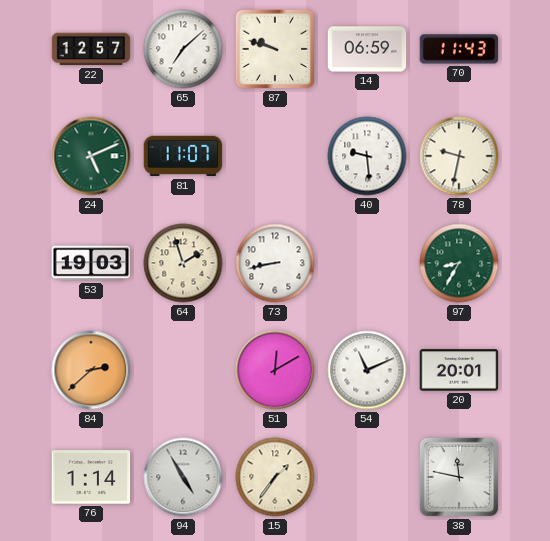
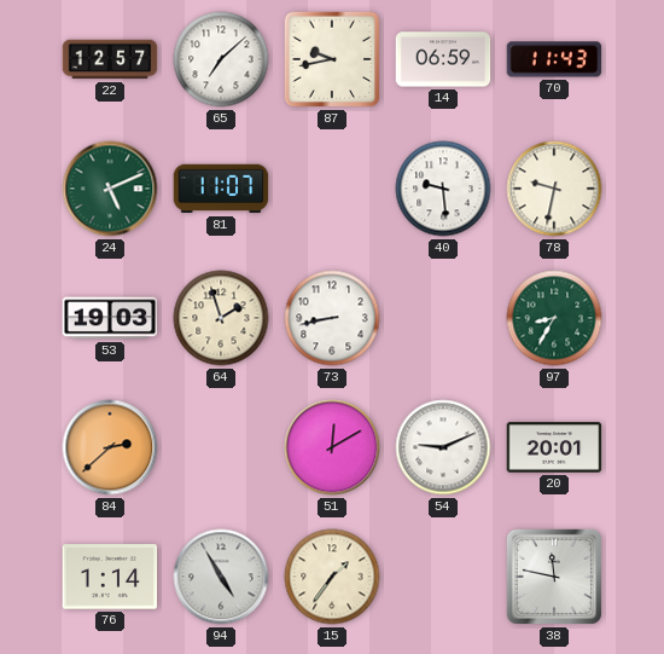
87: 9:48 -> 9:43 (332, 59)
54: 11:11 -> 9:11 (443, 447)
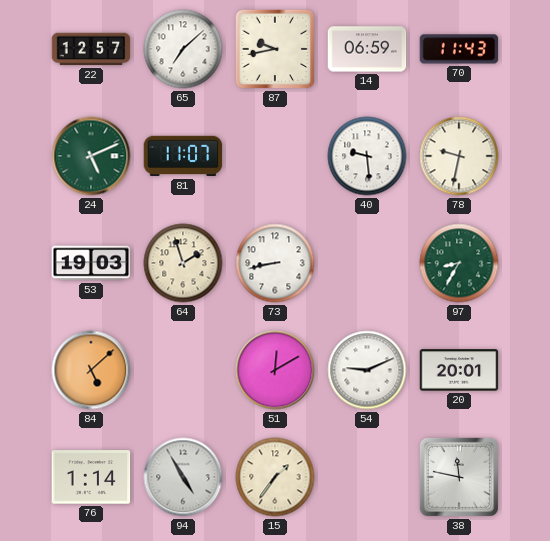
84: 2:38 -> 5:08 (91, 370)
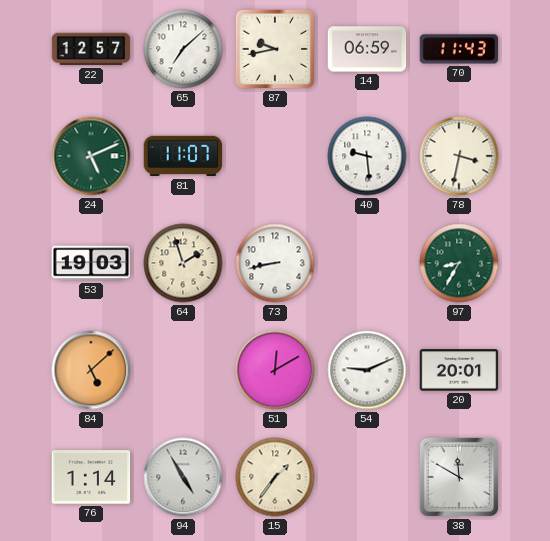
78: 9:32 -> 3:32 (459, 156)
38: 11:47 -> 11:50 (459, 477)
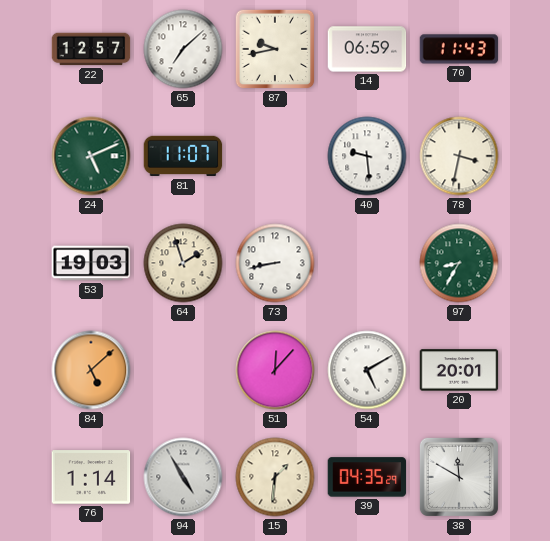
51: 12:10 -> 12:07 (275, 370)
54: 9:11 -> 5:10 (367, 370)
15: 1:36 -> 1:31 (275, 477)
39: none -> 04:35 (367, 477)
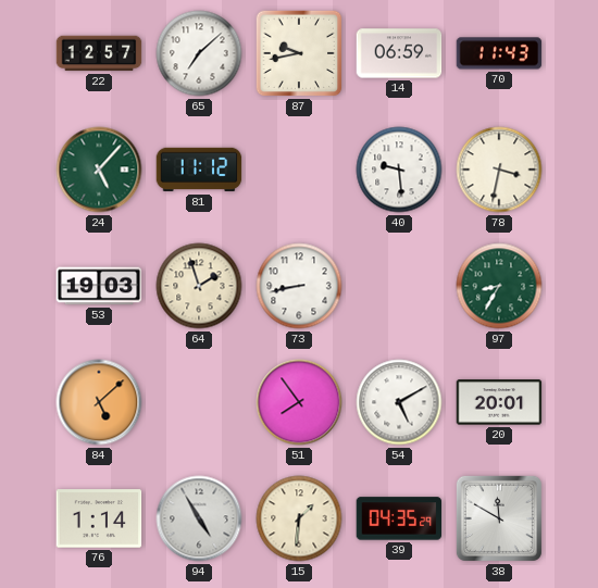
24: 5:11 -> 5:07 (99, 170)
81: 11:07 -> 11:12 (199, 170)
51: 12:07 -> 7:54 (299, 402)
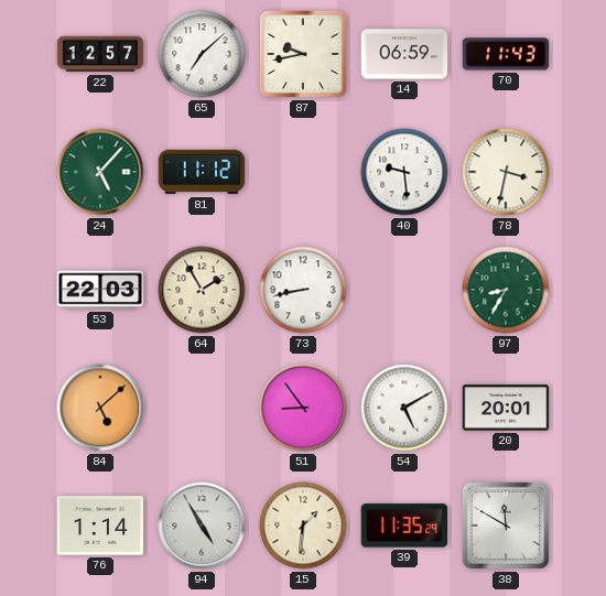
53: 19:03 -> 22:03 (100, 290)
64: 1:57 -> 1:55 (202, 290)
51: 7:54 -> 8:54 (303, 408)
39: 04:35 -> 11:35 (404, 525)
